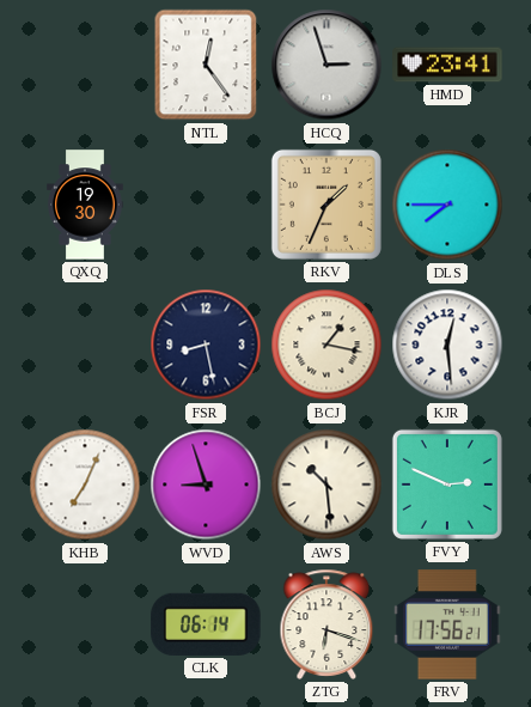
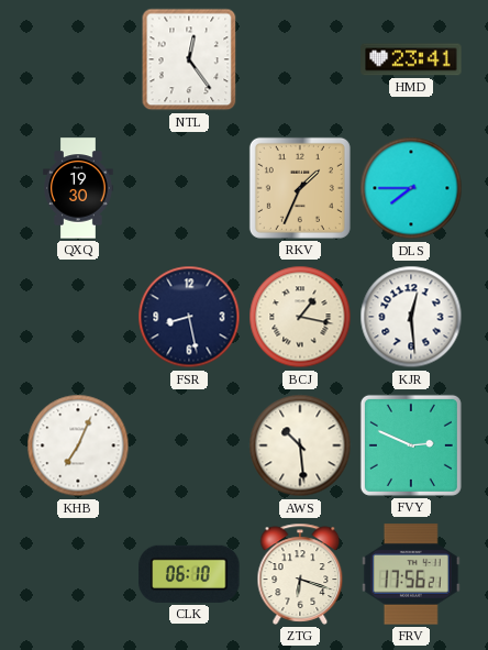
HCQ: 2:57 -> none (326, 65)
WVD: 8:57 -> none (206, 484)
CLK: 06:14 -> 06:10 (189, 574)
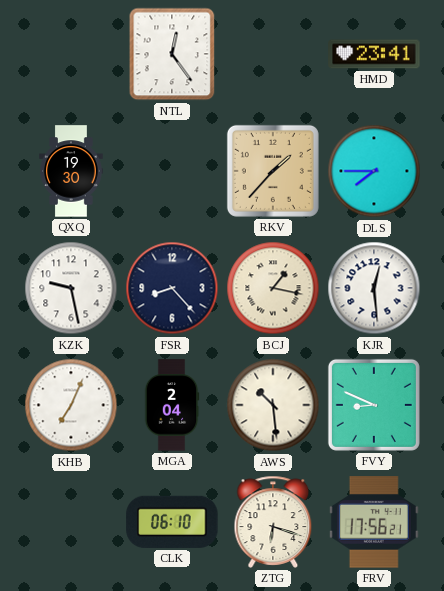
RKV: 1:34 -> 1:37 (273, 171)
KZK: none -> 9:28 (71, 288)
FSR: 8:28 -> 8:23 (172, 288)
MGA: none -> 2:04 (172, 405)
FVY: 2:49 -> 8:49 (374, 405)
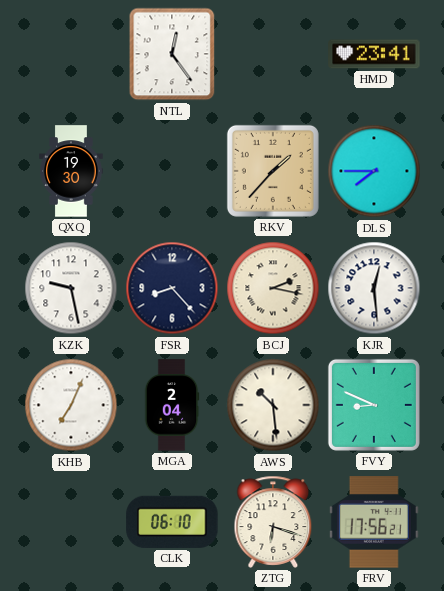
BCJ: 1:17 -> 2:17 (273, 288)
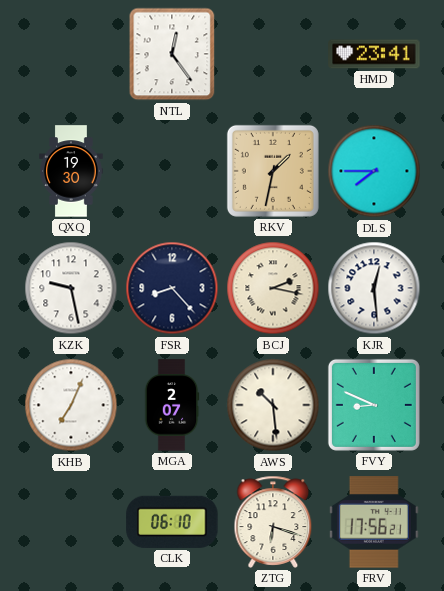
RKV: 1:37 -> 1:32 (273, 171)
MGA: 2:04 -> 2:07 (172, 405)
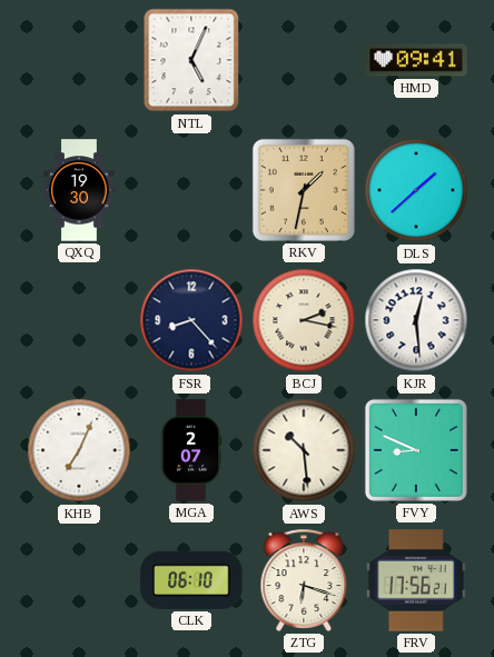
NTL: 12:24 -> 5:04 (191, 60)
HMD: 23:41 -> 09:41 (416, 60)
DLS: 7:45 -> 1:38 (416, 190)
KZK: 9:28 -> none (71, 288)
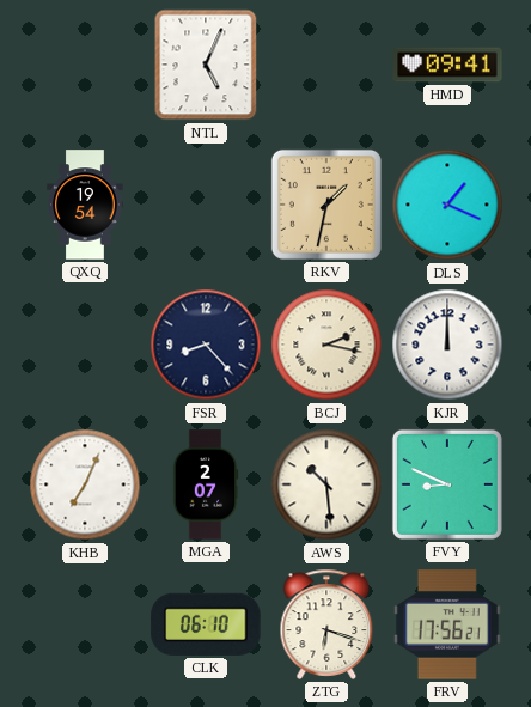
QXQ: 19:30 -> 19:54 (85, 205)
DLS: 1:38 -> 1:19 (447, 205)
KJR: 12:29 -> 12:00 (447, 345)
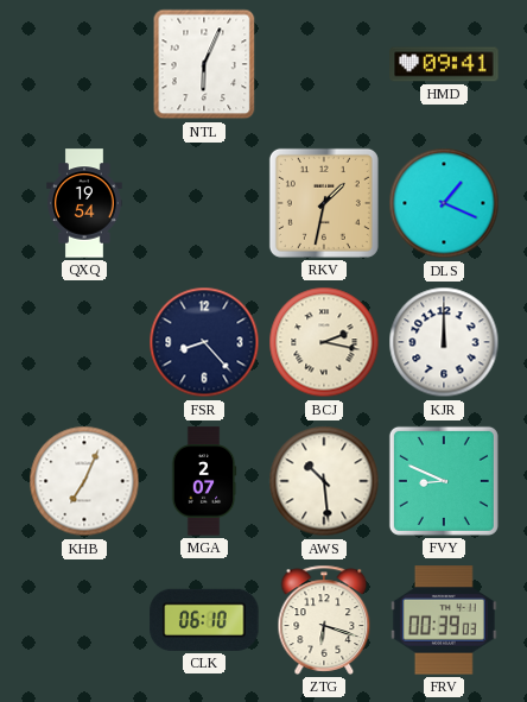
NTL: 5:04 -> 6:04 (204, 64)
FRV: 17:56 -> 00:39 (444, 620)
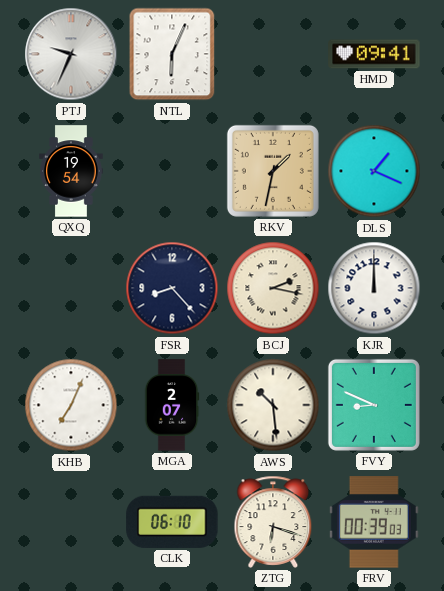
PTJ: none -> 9:34 (71, 54)
